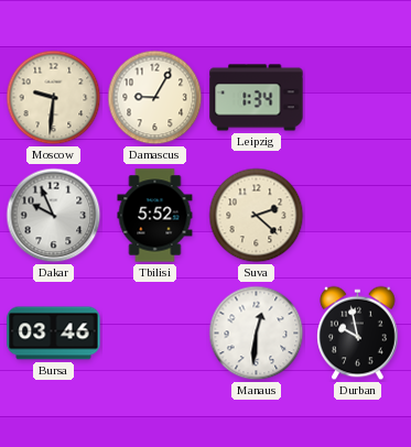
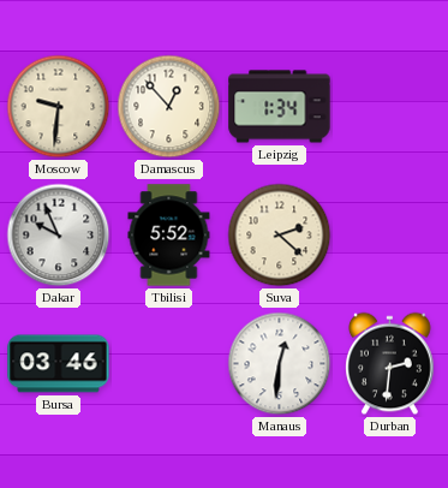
Damascus: 9:05 -> 12:53 (169, 107)
Durban: 9:58 -> 2:31 (390, 364)
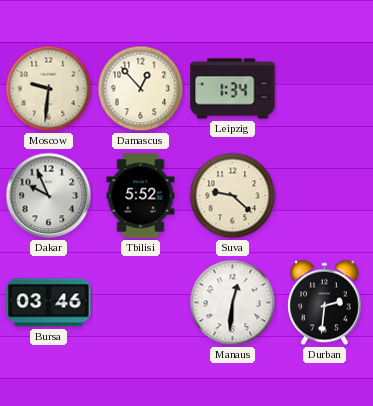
Suva: 2:22 -> 9:22 (233, 196)
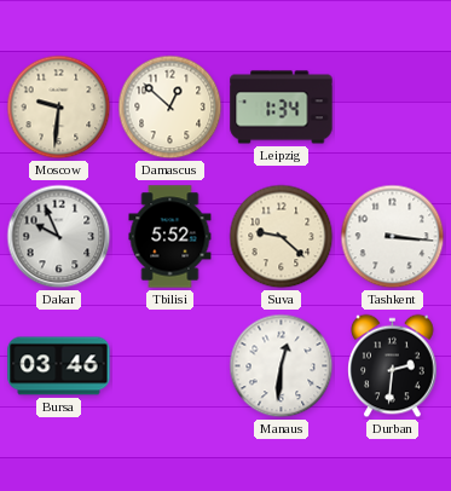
Damascus: 12:53 -> 12:52 (170, 108)
Tashkent: none -> 3:16 (393, 237)
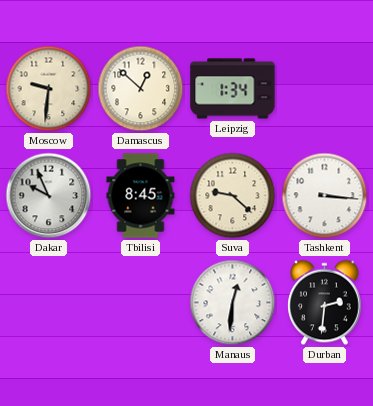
Tbilisi: 5:52 -> 8:45 (141, 196)
Bursa: 03:46 -> none (59, 366)
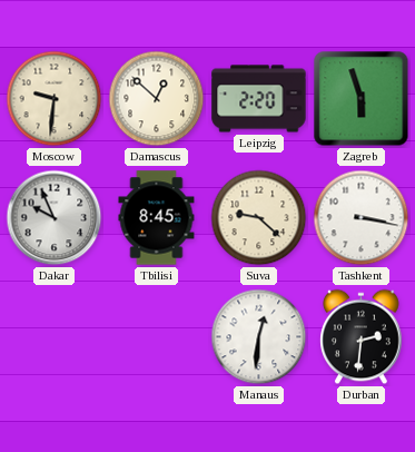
Leipzig: 1:34 -> 2:20 (259, 99)
Zagreb: none -> 5:57 (362, 99)
Tashkent: 3:16 -> 3:17 (362, 218)
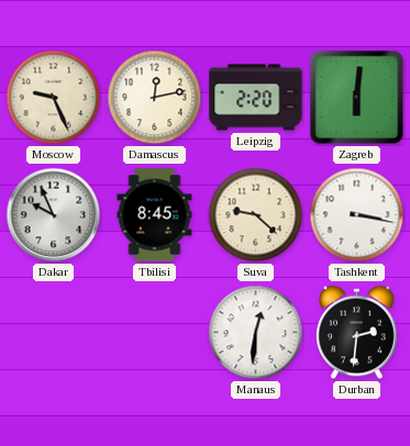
Moscow: 9:31 -> 9:26 (54, 98)
Damascus: 12:52 -> 12:13 (155, 98)
Zagreb: 5:57 -> 6:01 (357, 98)
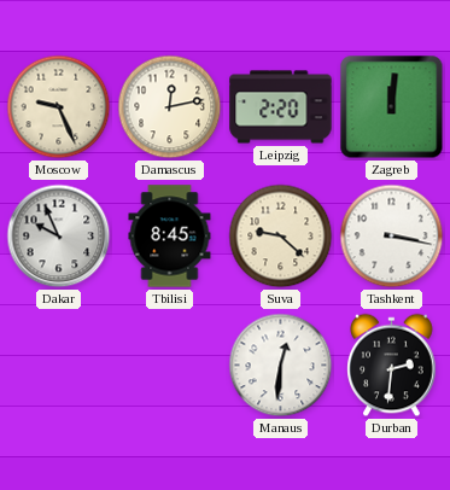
Zagreb: 6:01 -> 12:01 (392, 107)
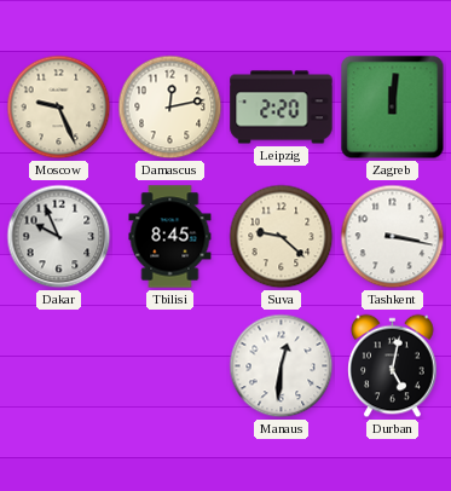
Durban: 2:31 -> 5:02 (393, 366)
